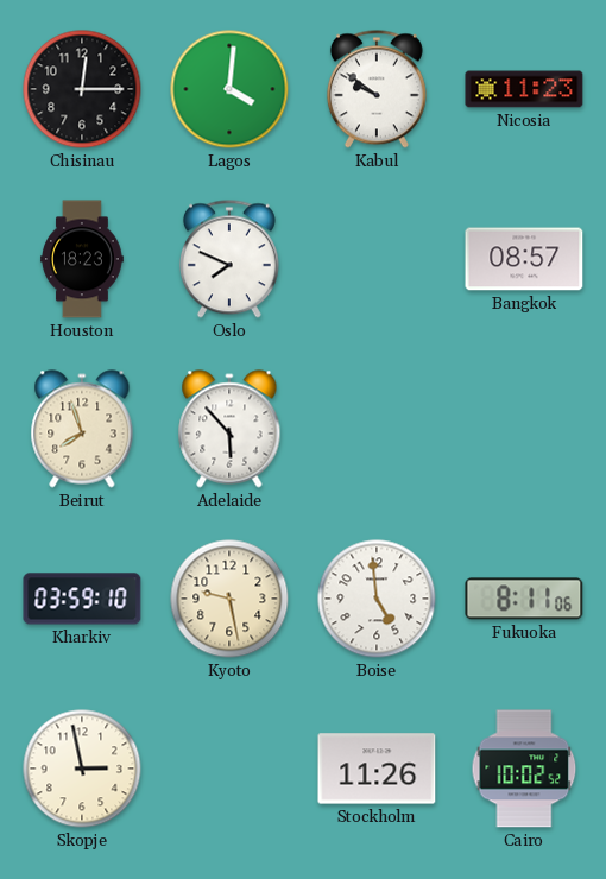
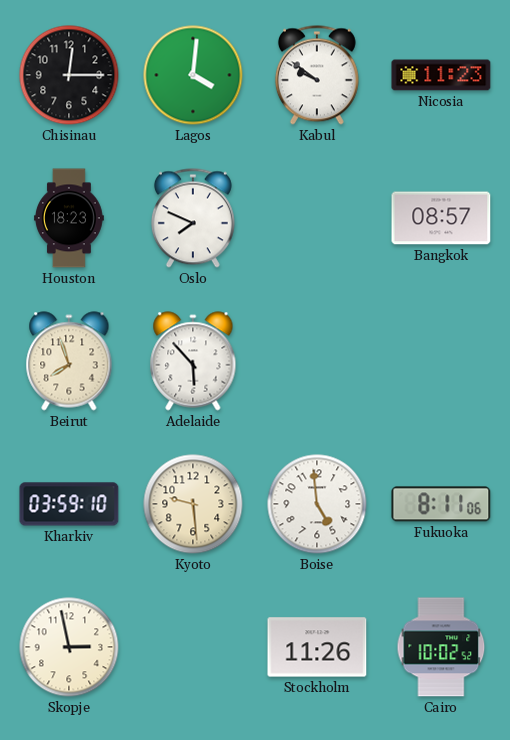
Kyoto: 9:28 -> 9:29 (193, 504)
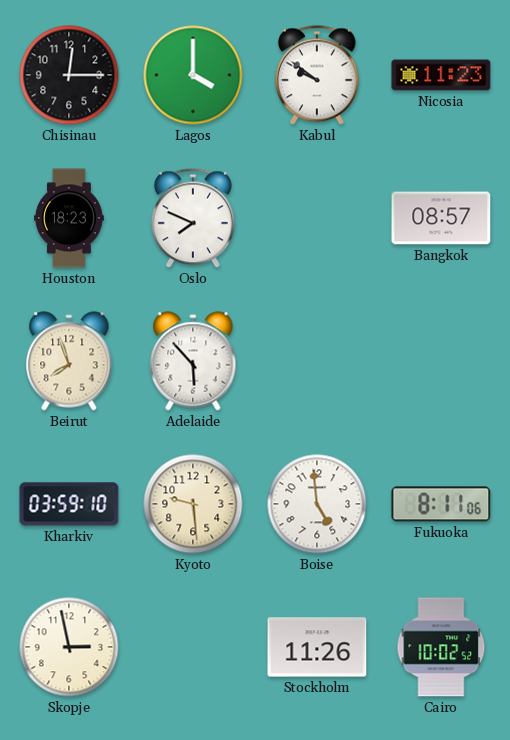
Lagos: 4:01 -> 4:00 (193, 75)
